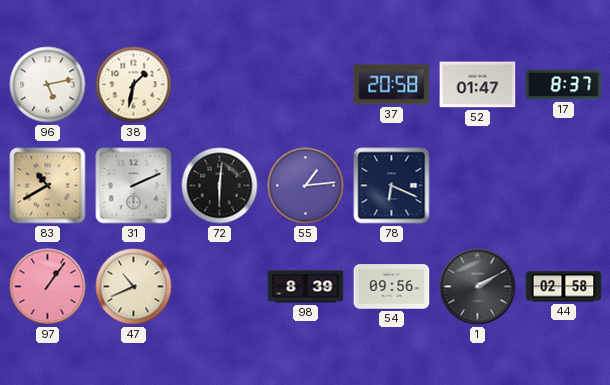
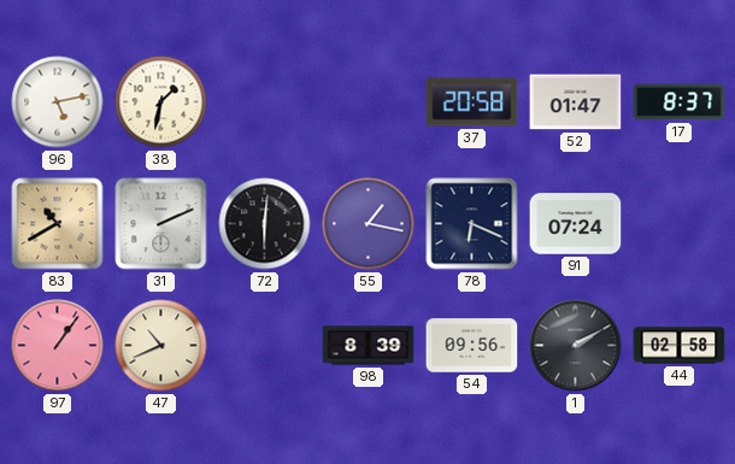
55: 1:14 -> 1:17 (369, 224)
91: none -> 07:24 (576, 224)
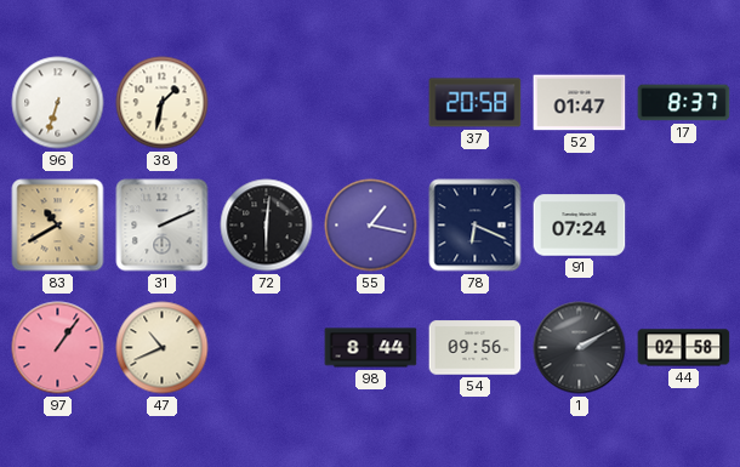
96: 5:13 -> 6:33 (58, 103)
98: 8:39 -> 8:44 (371, 348)
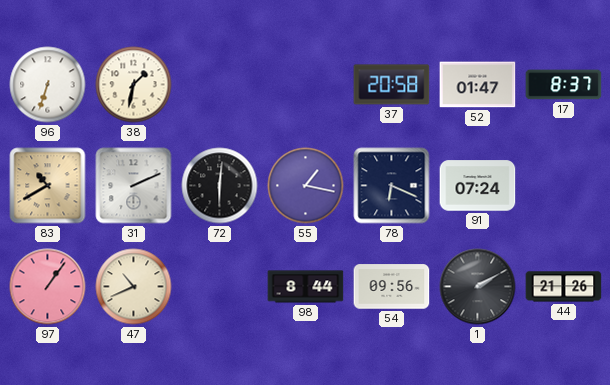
44: 02:58 -> 21:26 (564, 287)
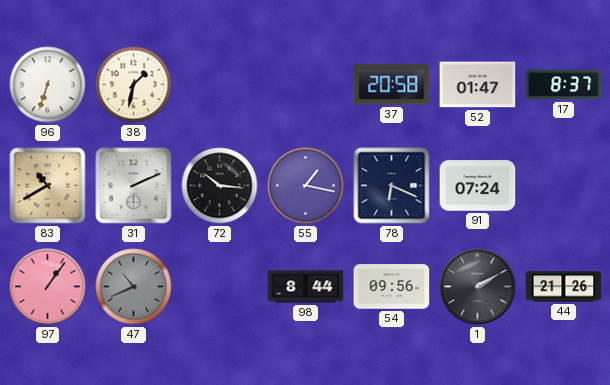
72: 6:01 -> 10:16 (220, 186)
47 dial: cream -> grey (134, 287)
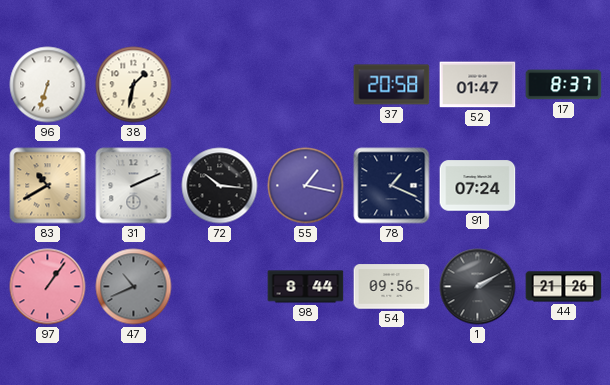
78: 6:19 -> 1:19 (392, 186)
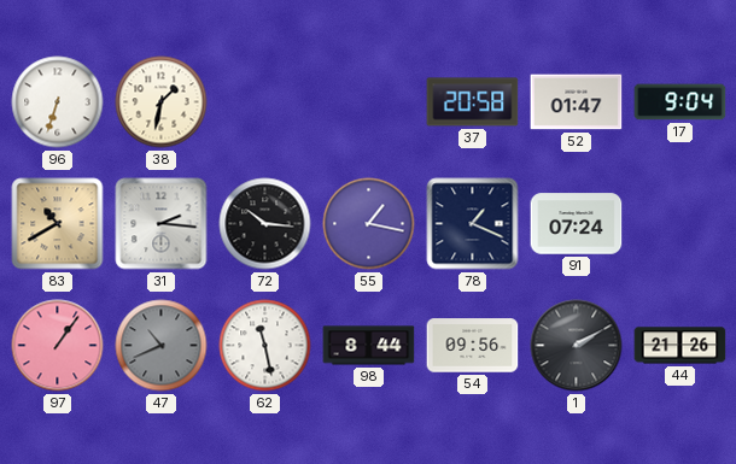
17: 8:37 -> 9:04 (680, 102)
31: 2:11 -> 2:16 (162, 224)
62: none -> 11:28 (265, 346)
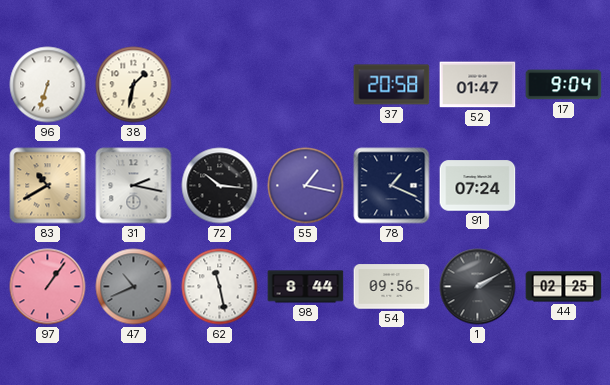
31: 2:16 -> 2:17 (134, 186)
44: 21:26 -> 02:25 (564, 287)
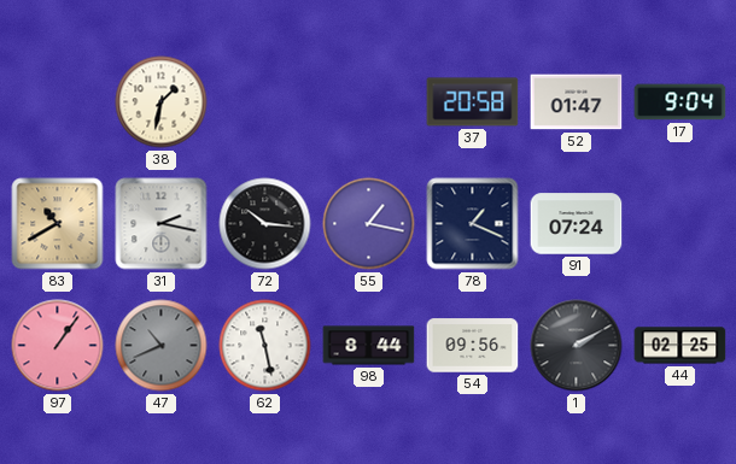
96: 6:33 -> none (48, 85)
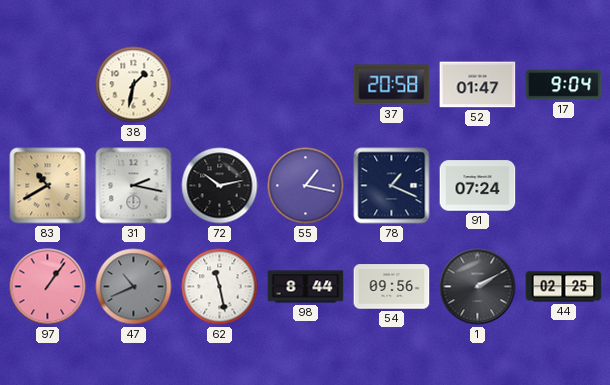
72: 10:16 -> 10:13 (220, 186)
